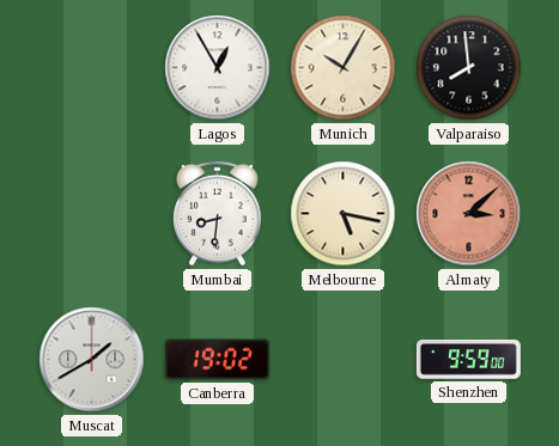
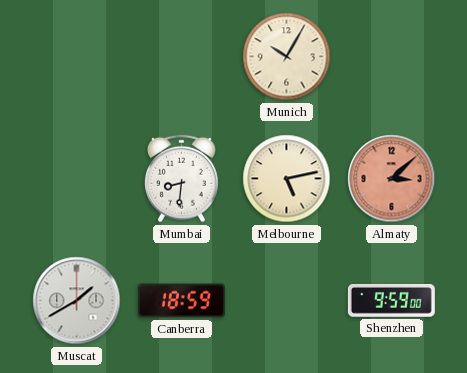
Lagos: 12:55 -> none (218, 68)
Valparaiso: 7:59 -> none (469, 68)
Melbourne: 5:17 -> 5:13 (287, 179)
Canberra: 19:02 -> 18:59 (181, 301)
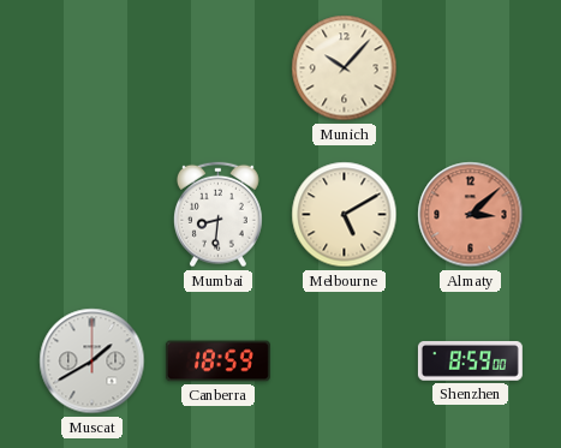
Munich: 10:05 -> 10:07 (345, 68)
Melbourne: 5:13 -> 5:10 (345, 215)
Shenzhen: 9:59 -> 8:59 (470, 360)
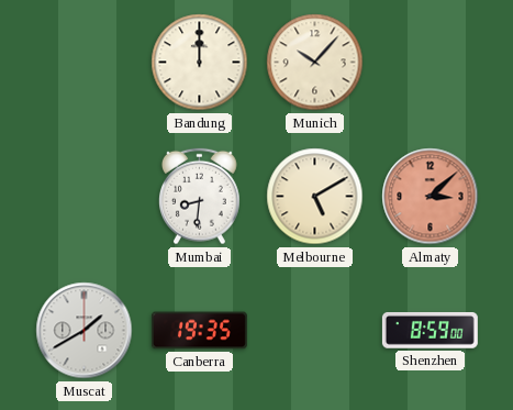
Bandung: none -> 12:00 (200, 63)
Canberra: 18:59 -> 19:35 (199, 331)
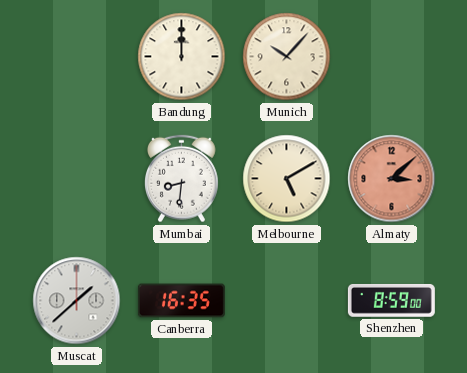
Muscat: 1:40 -> 1:38 (77, 301)
Canberra: 19:35 -> 16:35 (181, 301)
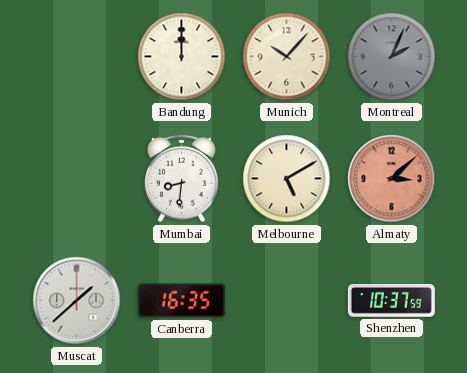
Montreal: none -> 2:04 (392, 57)
Shenzhen: 8:59 -> 10:37 (391, 300)
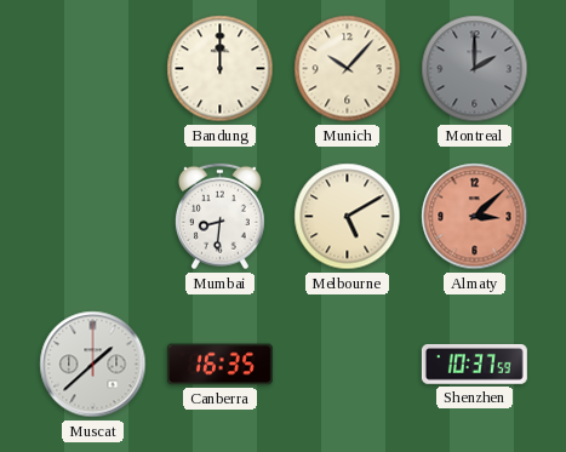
Montreal: 2:04 -> 2:00 (475, 69)
